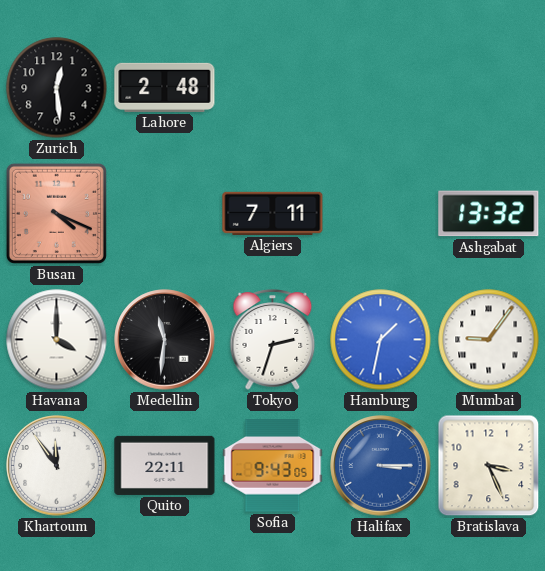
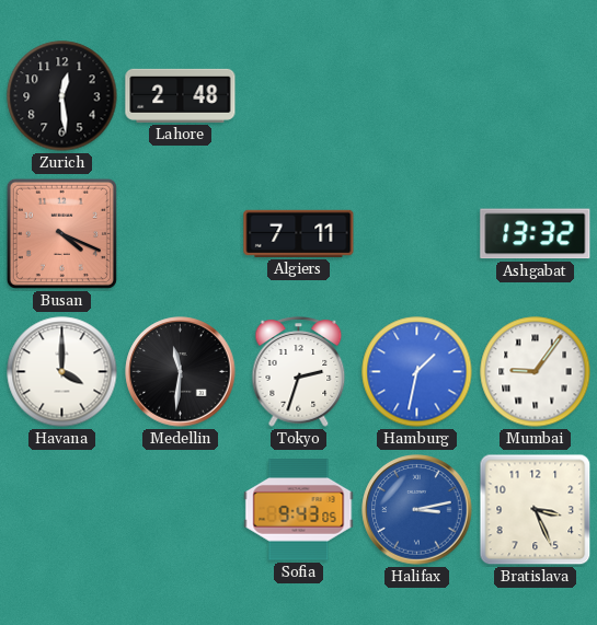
Khartoum: 11:54 -> none (57, 466)
Quito: 22:11 -> none (165, 465)
Halifax: 3:15 -> 3:13 (417, 510)
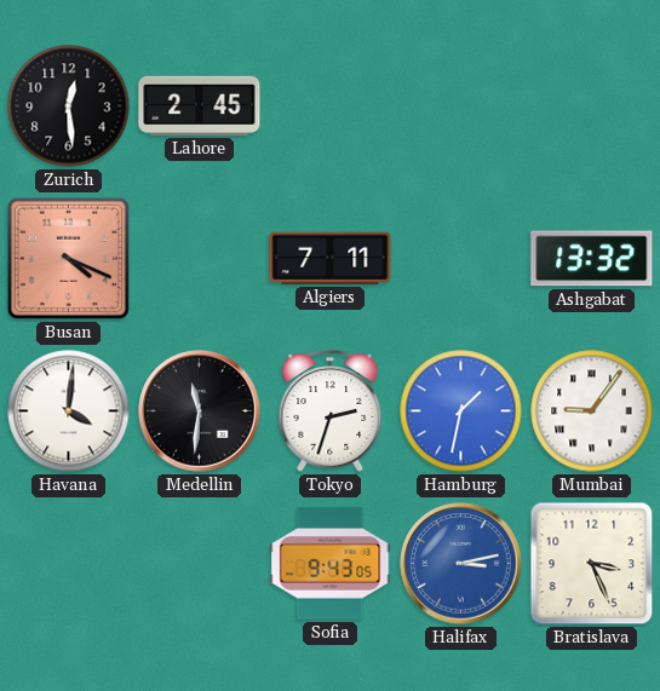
Lahore: 2:48 -> 2:45 (200, 105)
Havana: 4:00 -> 4:01 (69, 411)
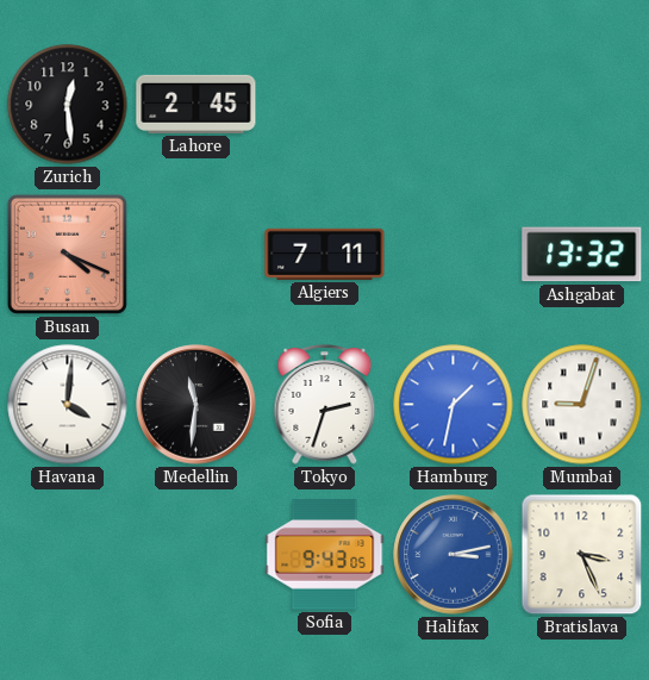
Mumbai: 9:06 -> 9:03 (582, 405)
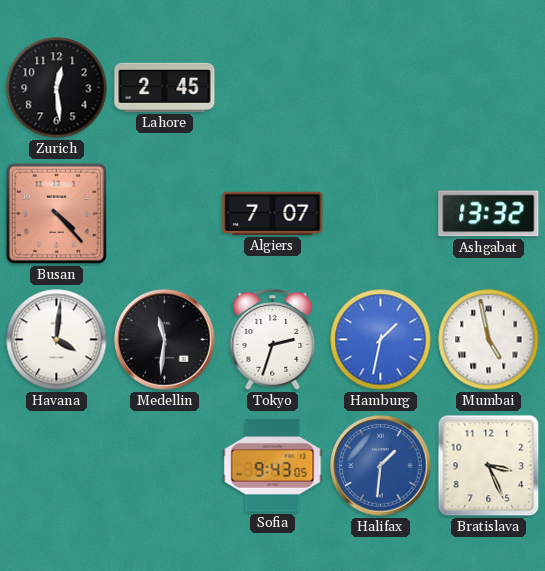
Busan: 4:19 -> 4:23 (56, 213)
Algiers: 7:11 -> 7:07 (273, 213)
Mumbai: 9:03 -> 4:58 (489, 340)
Halifax: 3:13 -> 1:31 (381, 466)
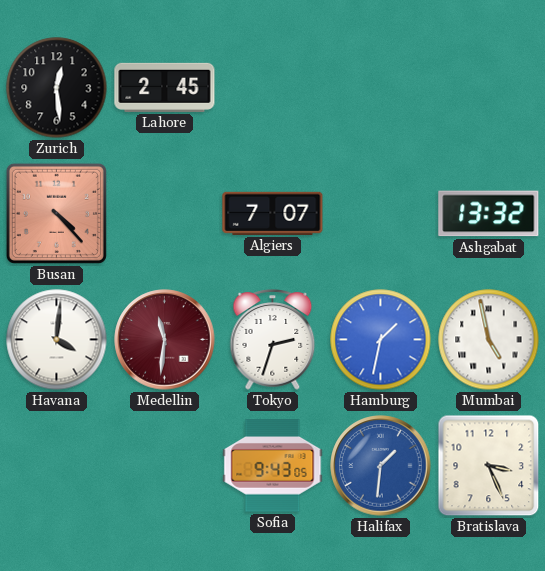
Medellin dial: black -> burgundy (165, 340)
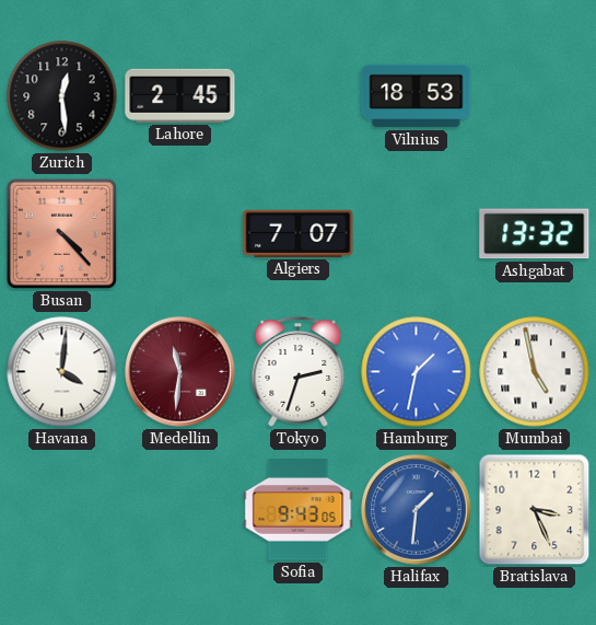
Vilnius: none -> 18:53 (417, 96)
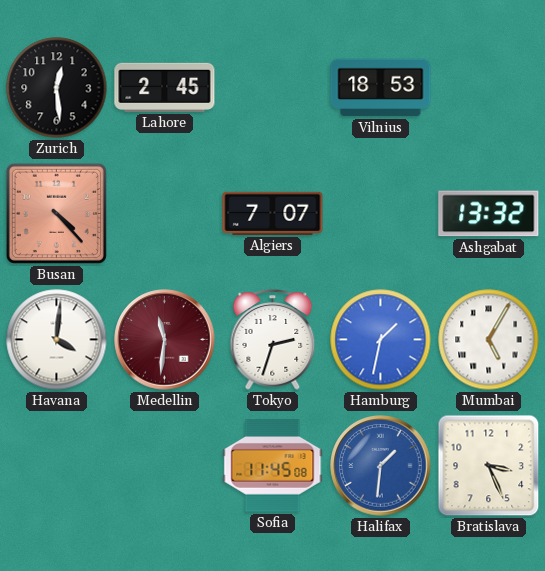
Mumbai: 4:58 -> 5:05 (489, 340)
Sofia: 9:43 -> 11:45 (273, 466)
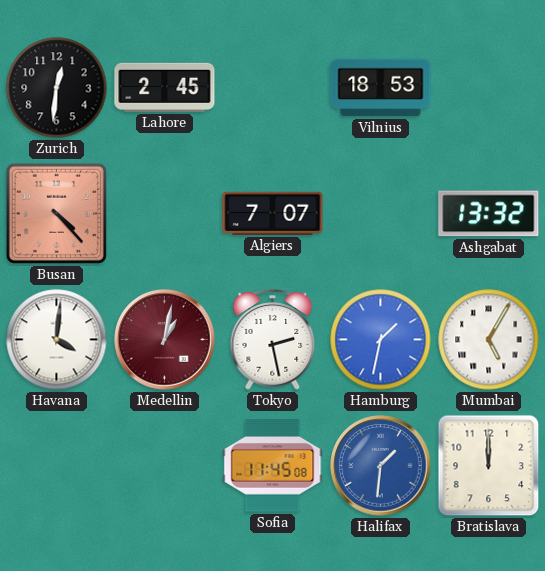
Zurich: 12:29 -> 12:31 (57, 88)
Medellin: 11:31 -> 1:02 (165, 340)
Tokyo: 2:33 -> 2:28 (273, 340)
Bratislava: 3:26 -> 12:00 (489, 466)
